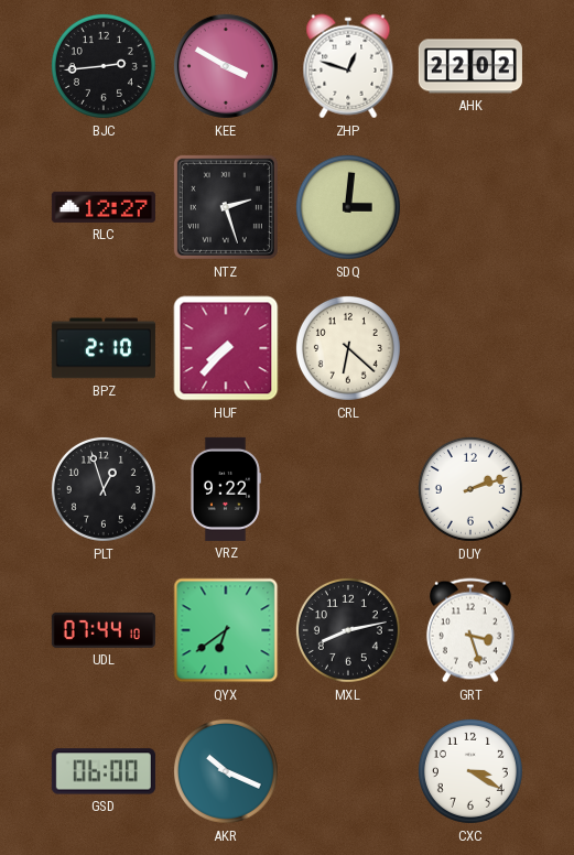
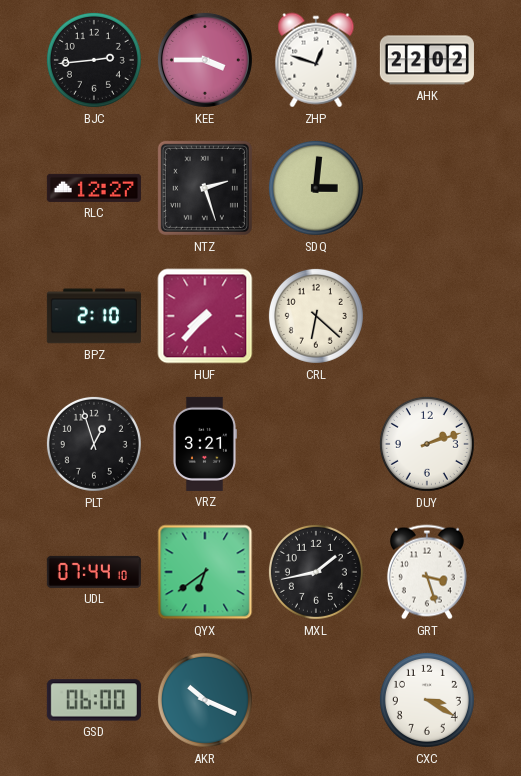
KEE: 3:50 -> 3:45 (205, 60)
VRZ: 9:22 -> 3:21 (204, 444)
MXL: 8:13 -> 1:43 (316, 572)
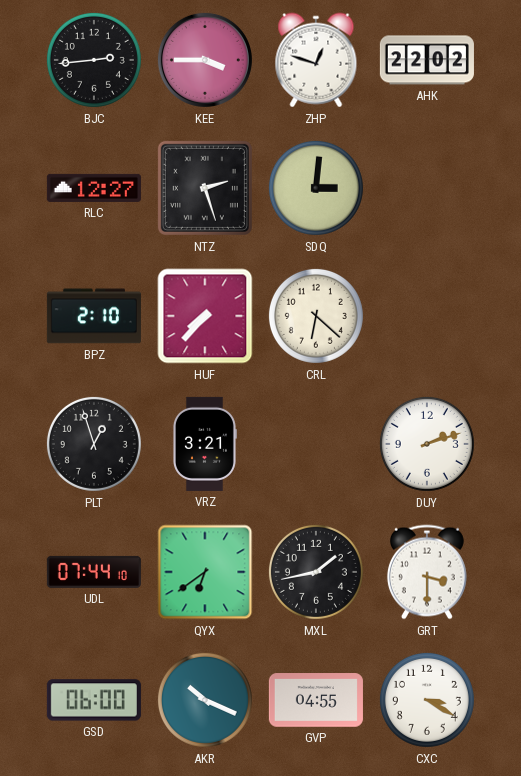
GRT: 3:27 -> 3:30 (427, 572)
GVP: none -> 04:55 (316, 700)
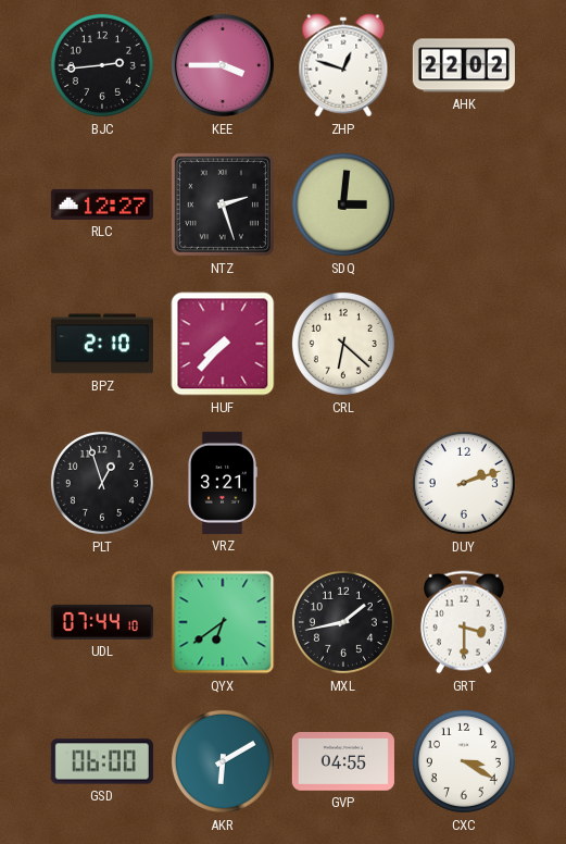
AKR: 10:19 -> 6:10 (223, 761)
